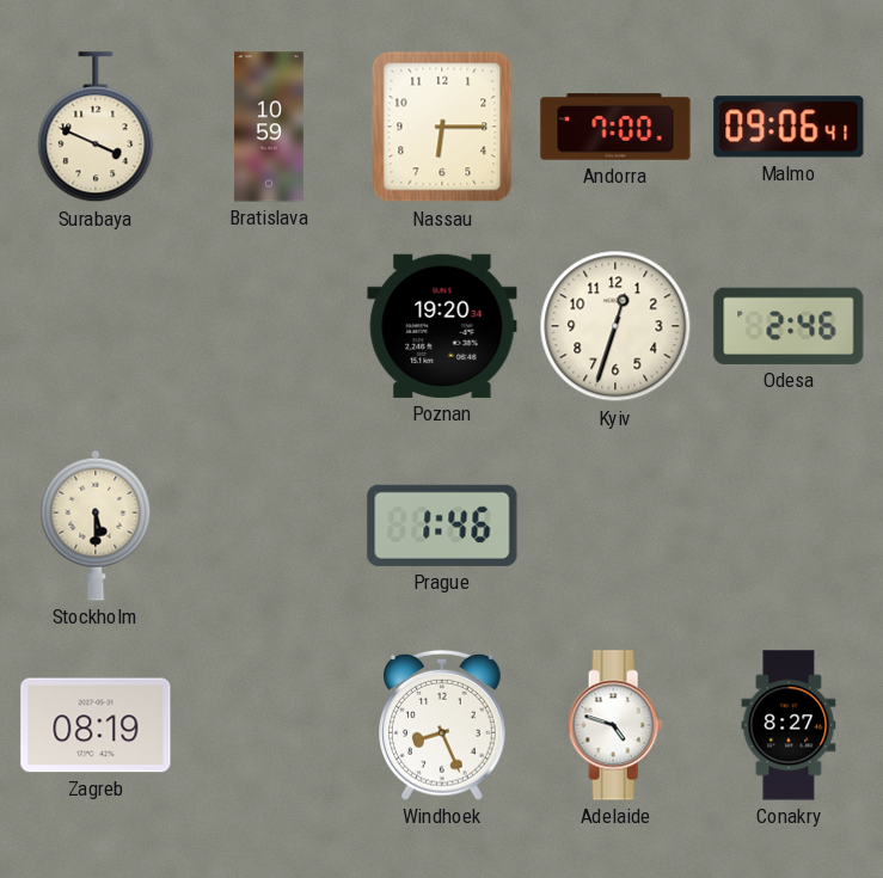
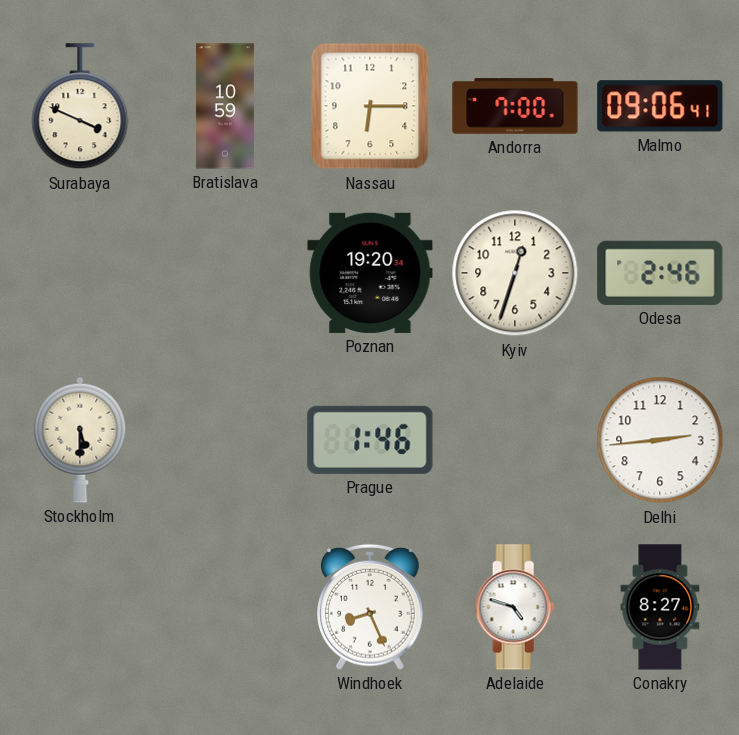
Delhi: none -> 2:44 (660, 440)
Zagreb: 08:19 -> none (96, 725)
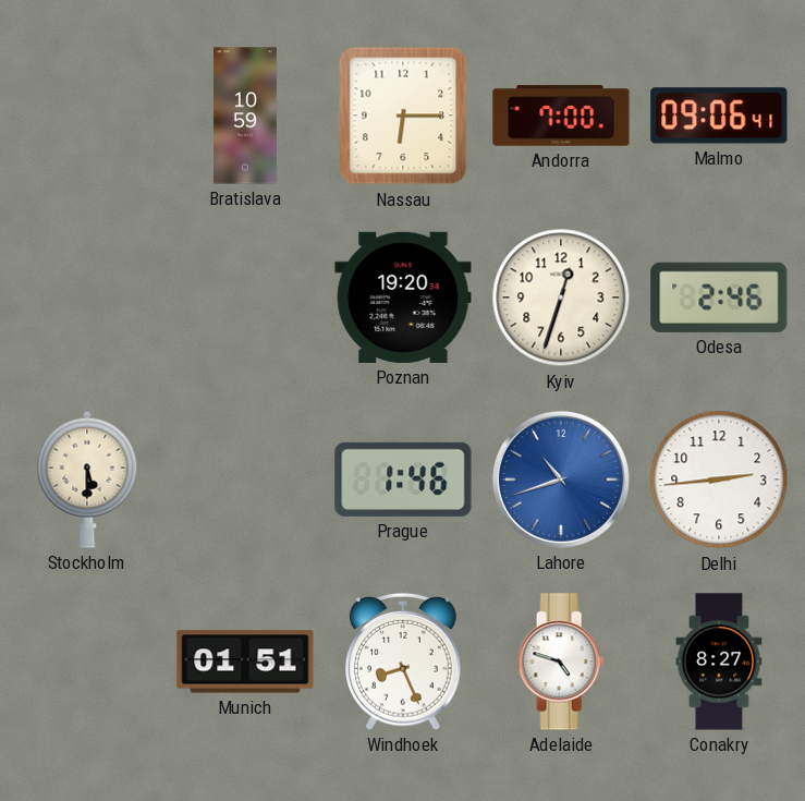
Surabaya: 3:49 -> none (80, 107)
Lahore: none -> 10:42 (561, 480)
Munich: none -> 01:51 (245, 662)
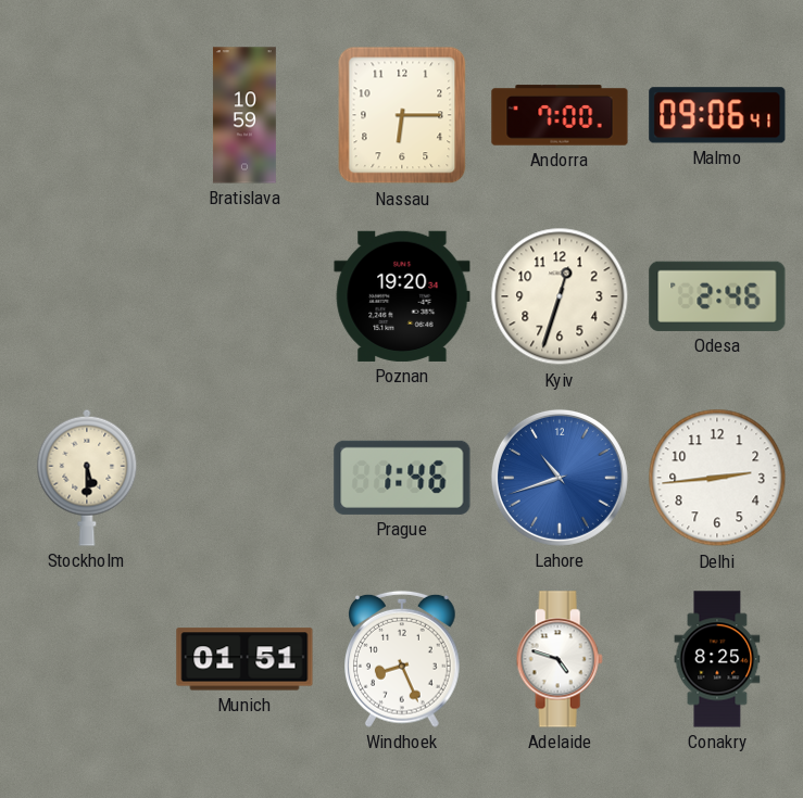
Conakry: 8:27 -> 8:25 (717, 659)
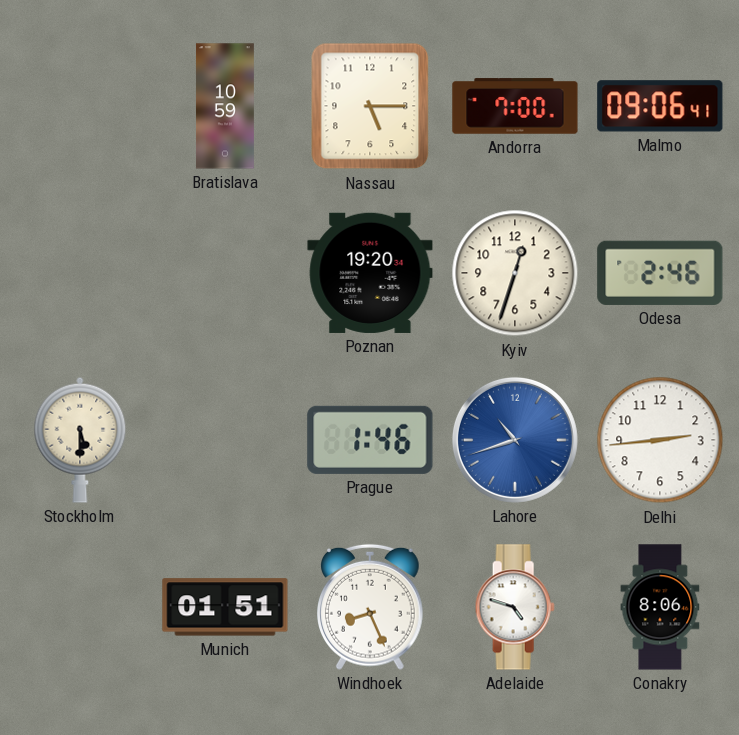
Nassau: 6:15 -> 5:15 (370, 106)
Conakry: 8:25 -> 8:06 (660, 607)
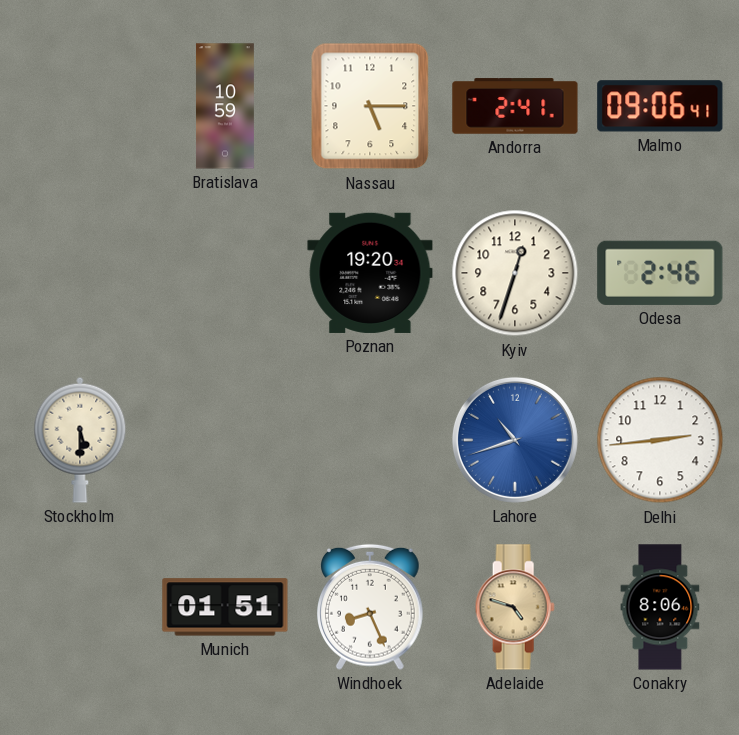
Andorra: 7:00 -> 2:41 (515, 106)
Prague: 1:46 -> none (370, 440)
Adelaide dial: white -> champagne (515, 607)
